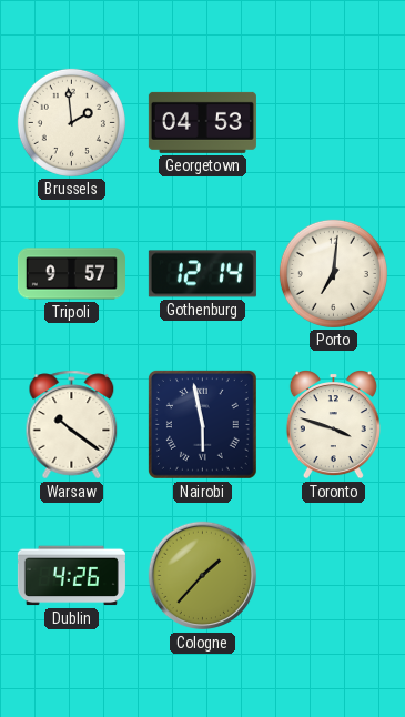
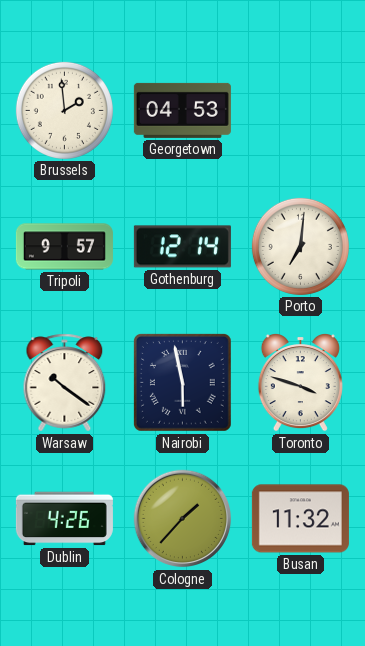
Busan: none -> 11:32 (300, 519)
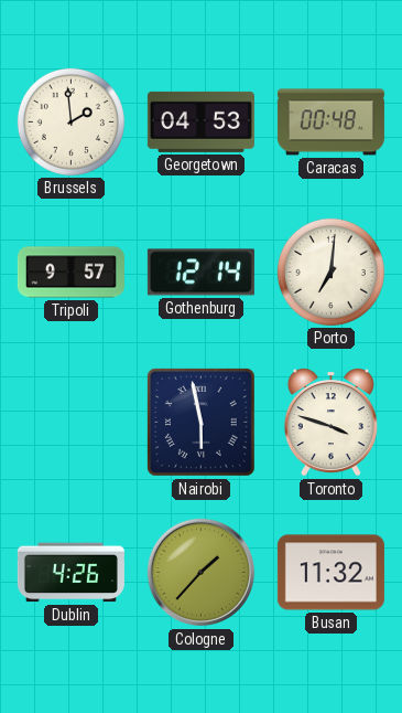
Caracas: none -> 00:48 (330, 123)
Warsaw: 10:21 -> none (65, 383)
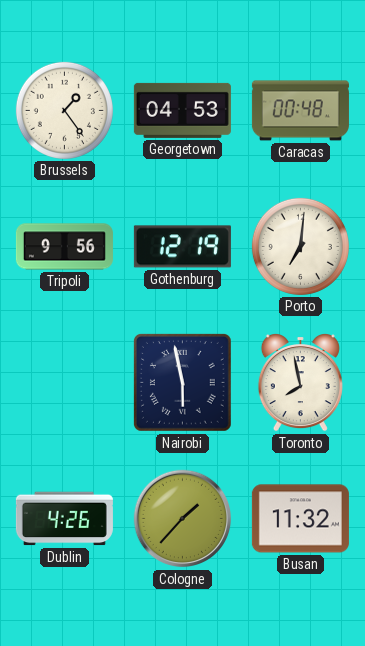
Brussels: 1:59 -> 1:24 (64, 110)
Tripoli: 9:57 -> 9:56 (64, 247)
Gothenburg: 12:14 -> 12:19 (182, 247)
Toronto: 3:48 -> 7:58 (300, 383)
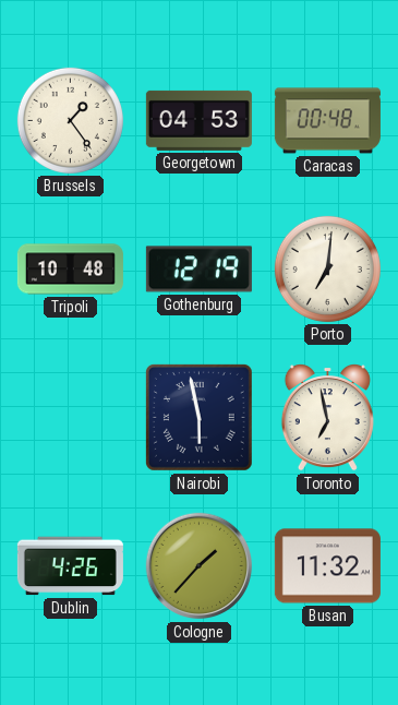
Tripoli: 9:56 -> 10:48 (70, 270)
Toronto: 7:58 -> 6:58 (327, 418)
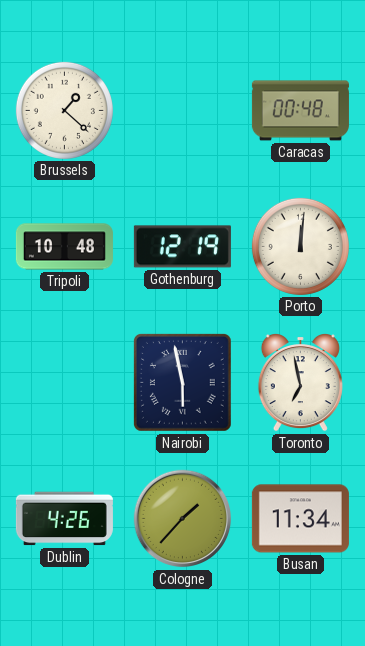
Brussels: 1:24 -> 1:22 (64, 110)
Georgetown: 04:53 -> none (198, 120)
Porto: 7:01 -> 12:01 (300, 246)
Busan: 11:32 -> 11:34 (300, 519)
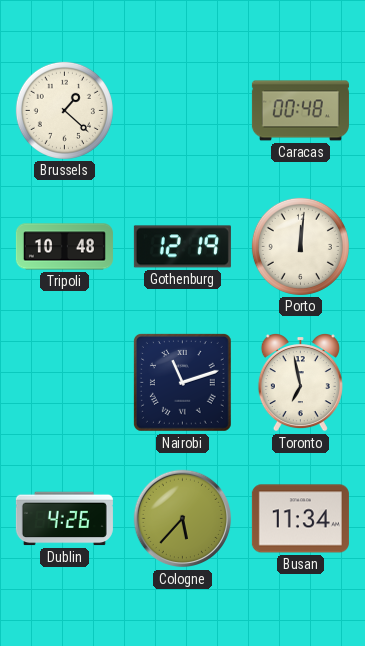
Nairobi: 5:58 -> 11:12 (182, 382)
Cologne: 1:37 -> 5:37 (183, 519)
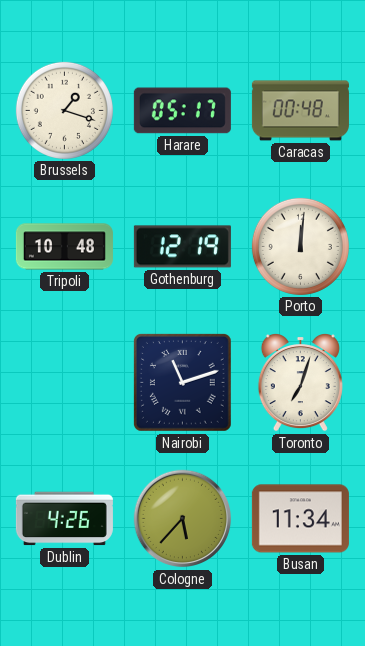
Brussels: 1:22 -> 1:18 (64, 110)
Harare: none -> 05:17 (182, 111)
Toronto: 6:58 -> 7:03 (300, 383)
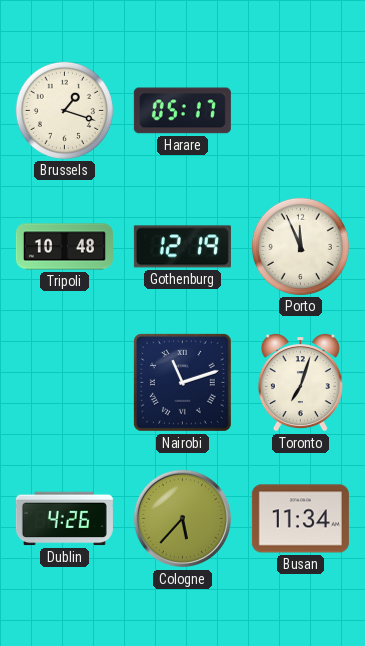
Caracas: 00:48 -> none (300, 111)
Porto: 12:01 -> 11:56 (300, 246)
